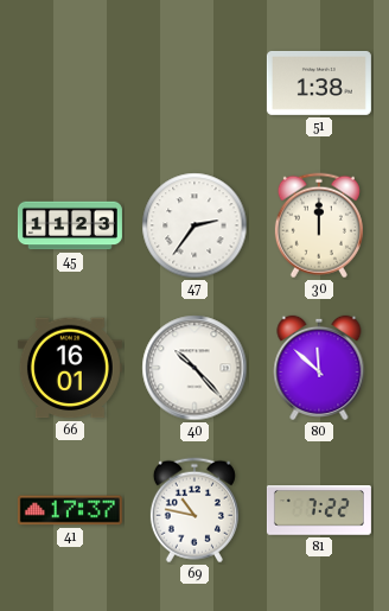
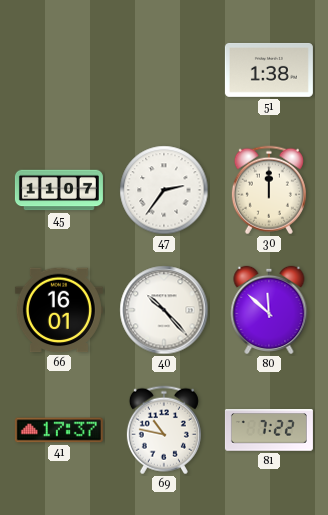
45: 11:23 -> 11:07 (59, 190)
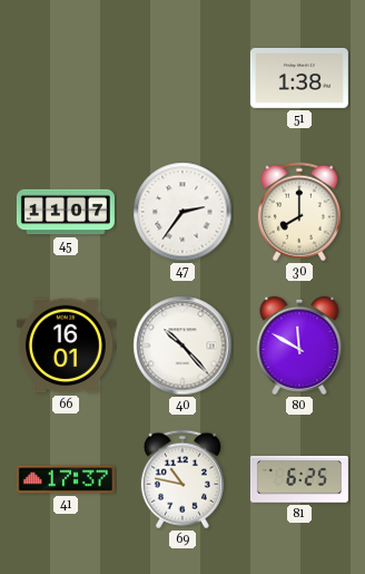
30: 12:00 -> 8:00 (299, 212)
80: 11:52 -> 11:50 (299, 346)
81: 7:22 -> 6:25 (299, 479)
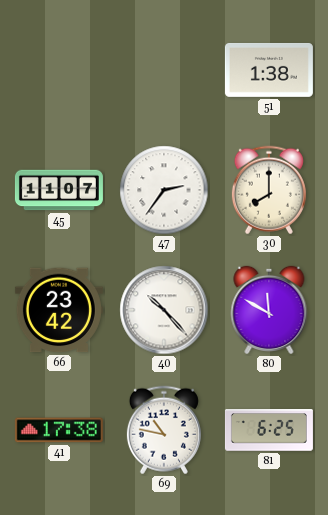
66: 16:01 -> 23:42 (59, 310)
41: 17:37 -> 17:38 (59, 430)
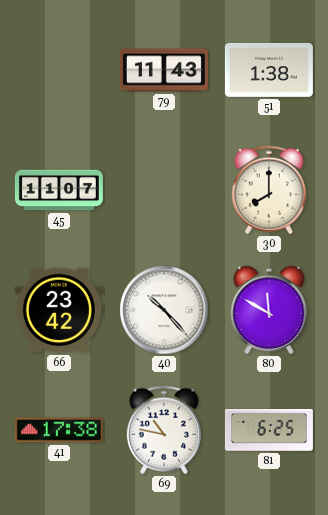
79: none -> 11:43 (164, 70)
47: 2:36 -> none (164, 190)
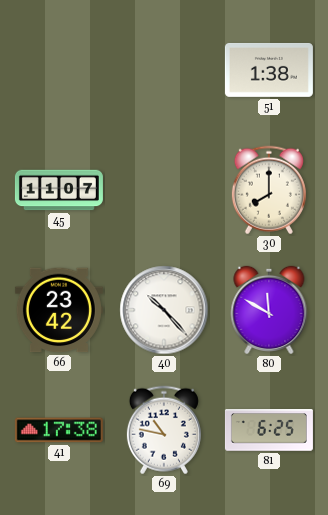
79: 11:43 -> none (164, 70)
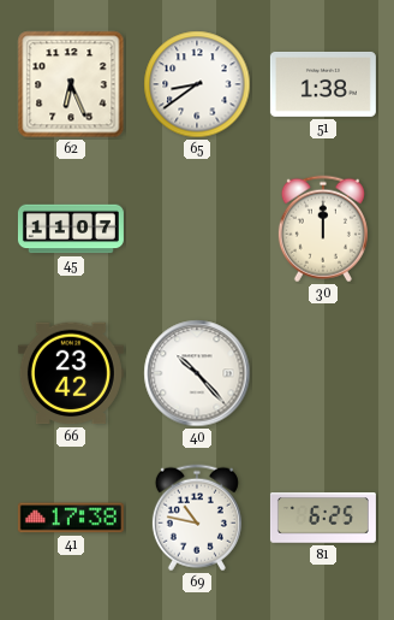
62: none -> 6:26 (71, 84)
65: none -> 8:39 (197, 84)
30: 8:00 -> 12:00 (323, 229)
80: 11:50 -> none (269, 310)
